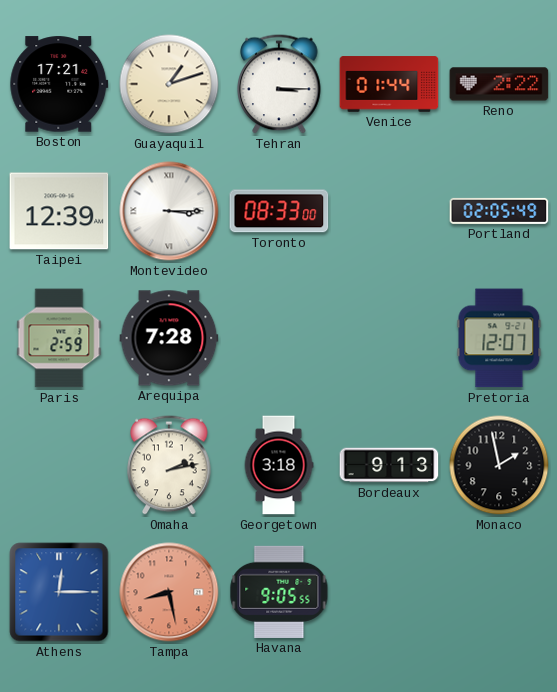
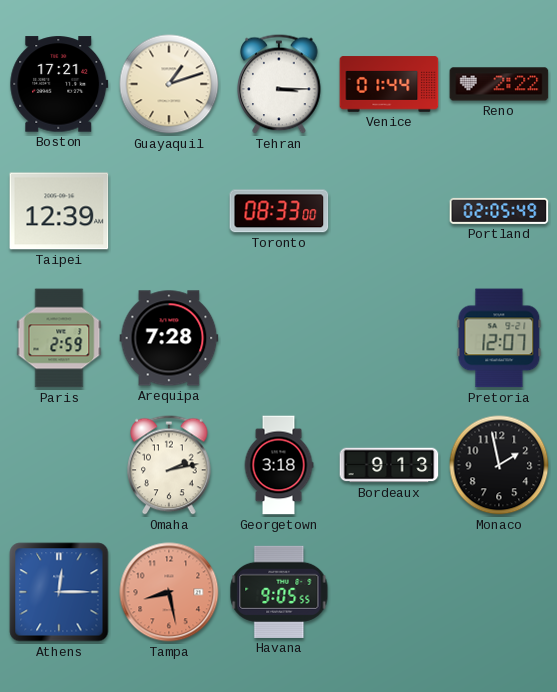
Montevideo: 3:15 -> none (169, 211)
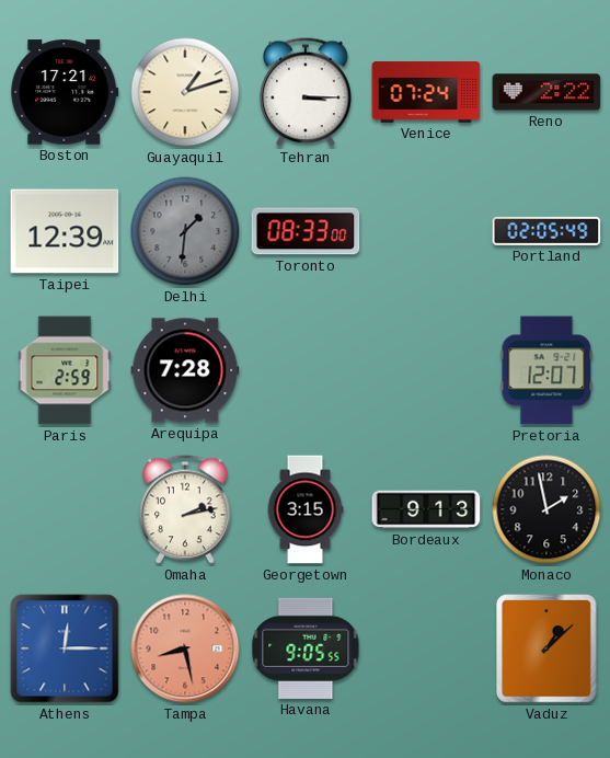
Venice: 01:44 -> 07:24 (426, 92)
Delhi: none -> 1:31 (185, 231)
Georgetown: 3:18 -> 3:15 (306, 509)
Vaduz: none -> 1:08 (548, 648)
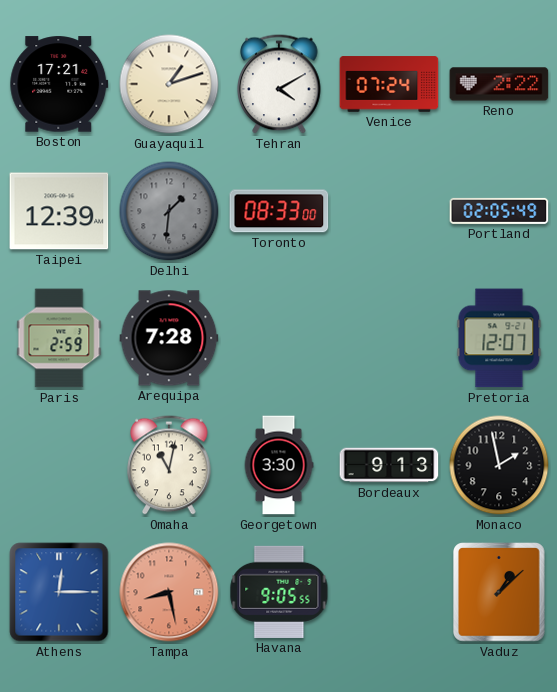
Tehran: 3:15 -> 4:10 (279, 84)
Omaha: 2:13 -> 11:02 (169, 465)
Georgetown: 3:15 -> 3:30 (279, 465)
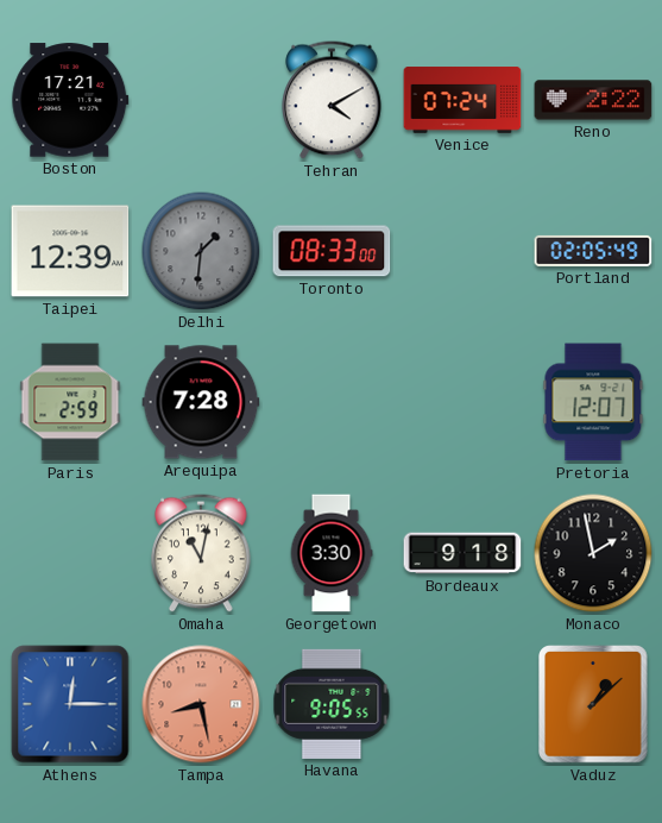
Guayaquil: 1:12 -> none (169, 84)
Bordeaux: 9:13 -> 9:18 (462, 553)
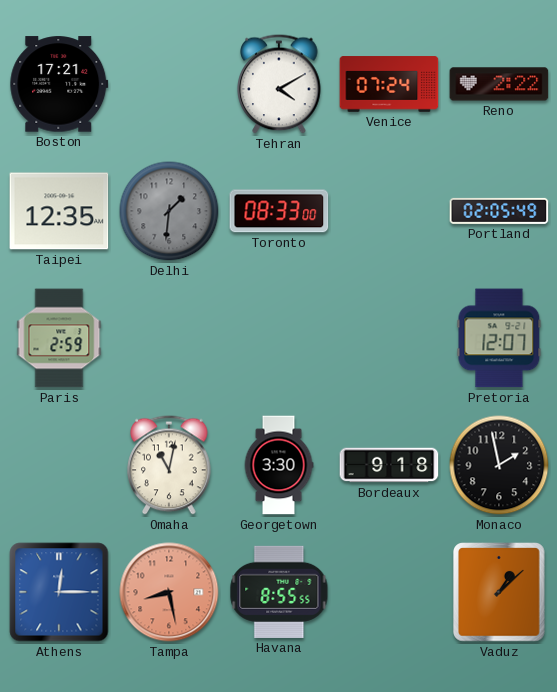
Taipei: 12:39 -> 12:35 (59, 211)
Arequipa: 7:28 -> none (201, 402)
Havana: 9:05 -> 8:55 (279, 592)
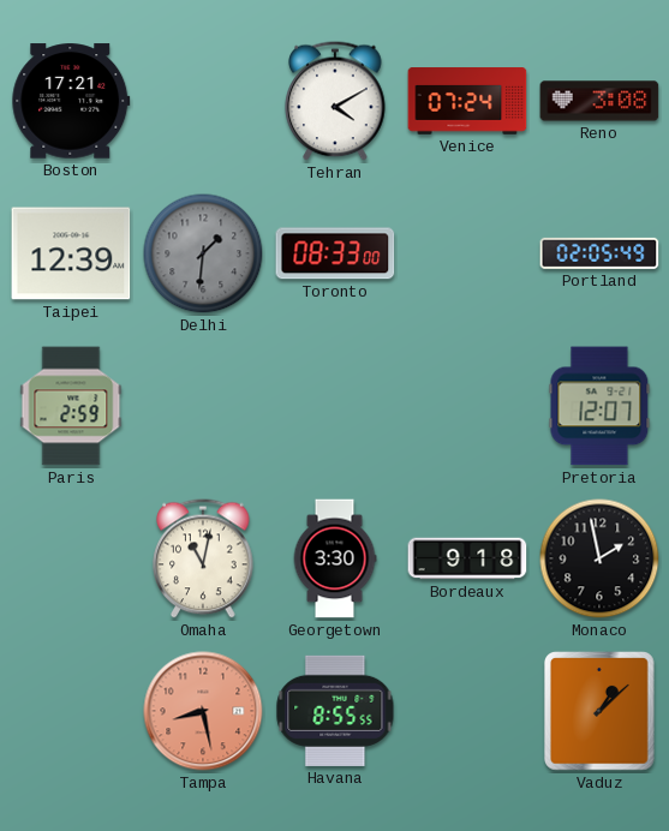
Reno: 2:22 -> 3:08 (599, 101)
Taipei: 12:35 -> 12:39 (71, 253)
Athens: 12:15 -> none (59, 592)
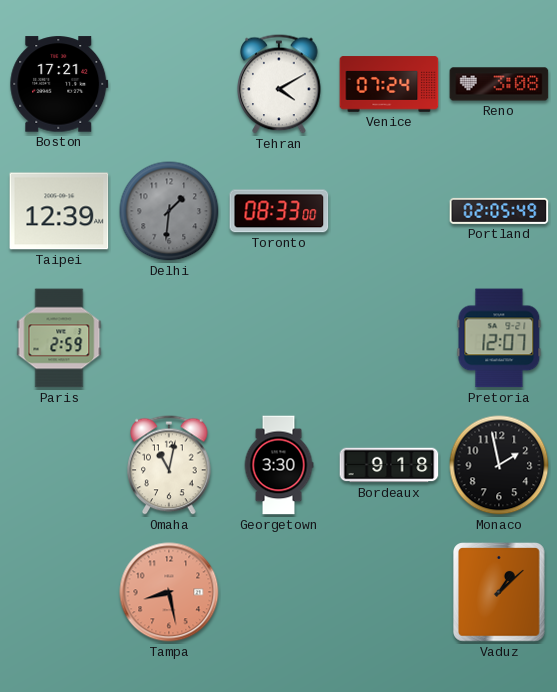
Havana: 8:55 -> none (335, 711)
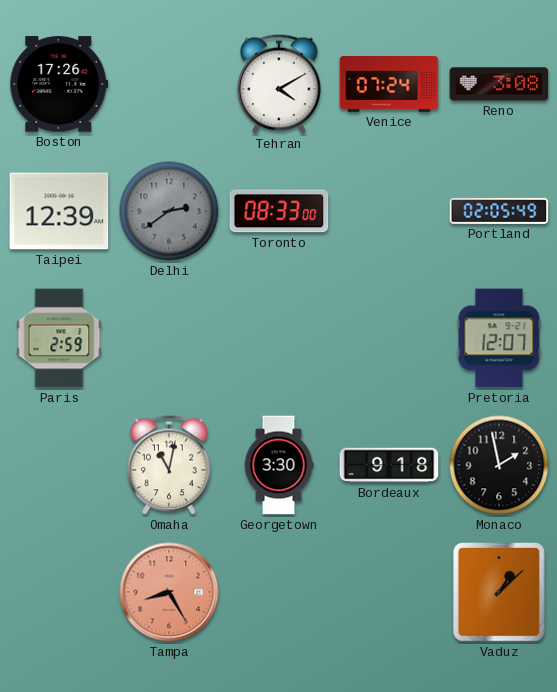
Boston: 17:21 -> 17:26 (59, 84)
Delhi: 1:31 -> 2:39 (169, 211)
Tampa: 8:28 -> 8:25 (169, 592)
